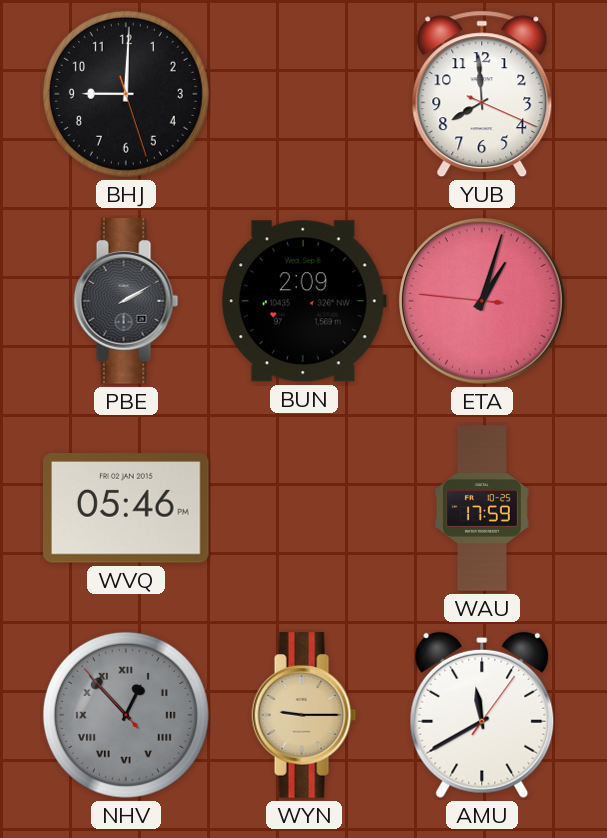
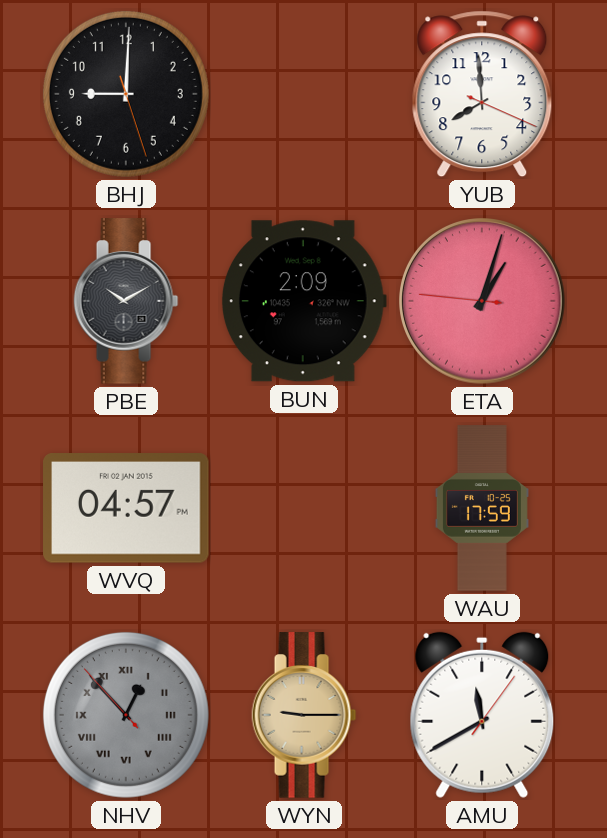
PBE: 2:10 -> 10:10 (126, 301)
WVQ: 05:46 -> 04:57 (126, 508)
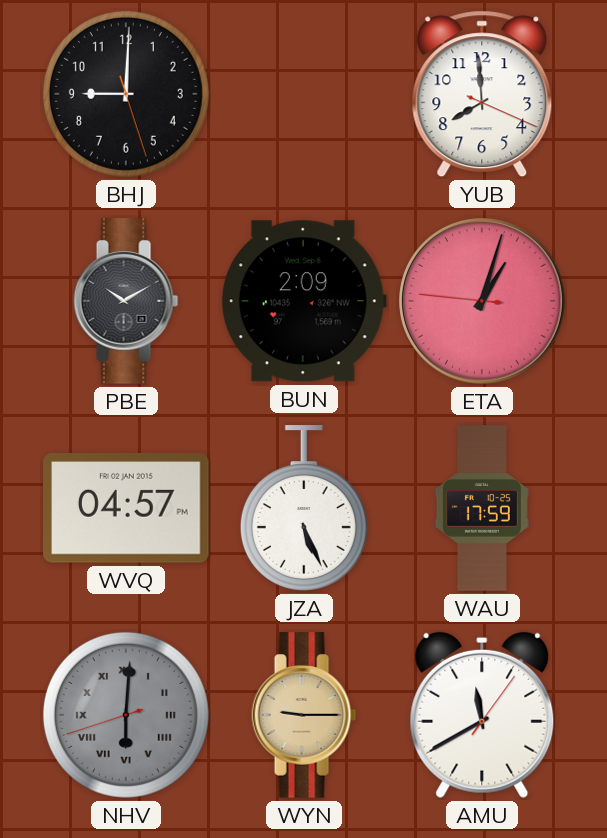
JZA: none -> 5:26 (304, 508)
NHV: 12:52 -> 6:00 (126, 715)
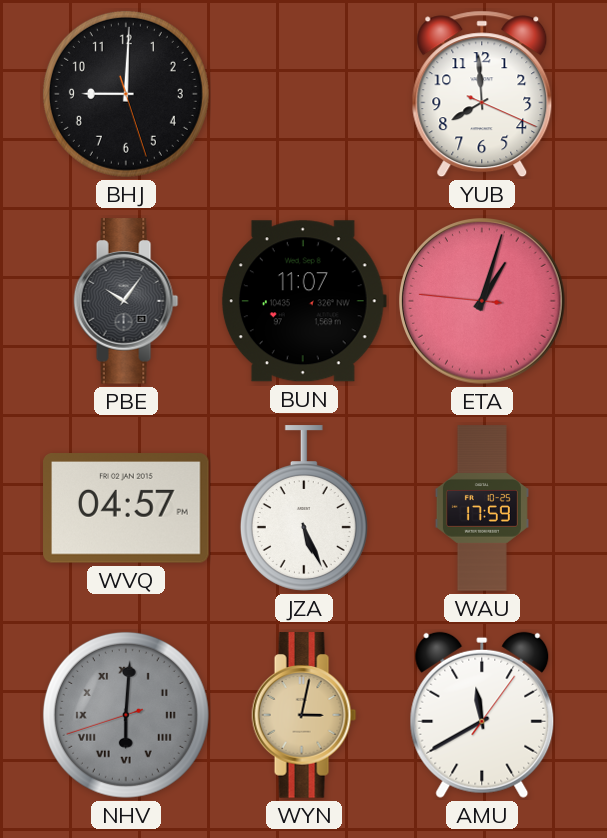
PBE: 10:10 -> 10:06 (126, 301)
BUN: 2:09 -> 11:07 (304, 301)
WYN: 9:15 -> 3:02 (304, 715)
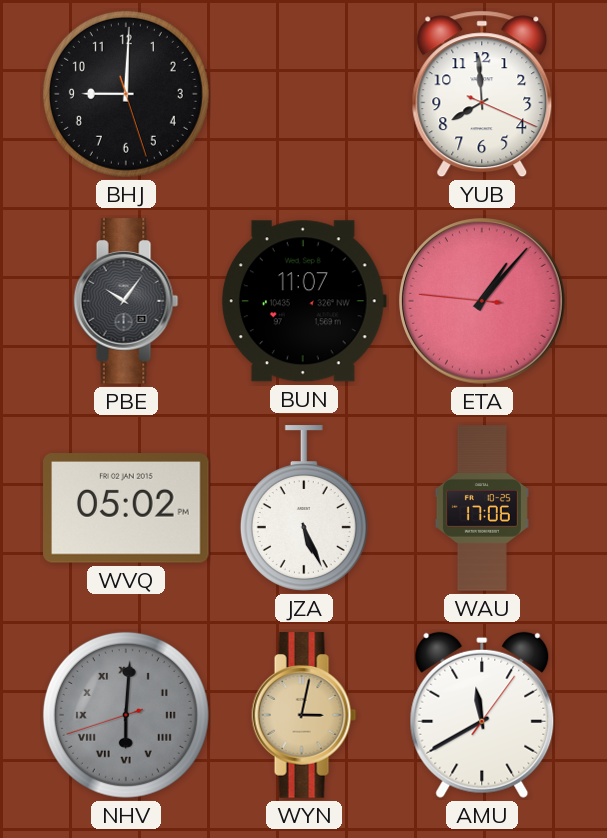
ETA: 1:02 -> 1:06 (482, 301)
WVQ: 04:57 -> 05:02 (126, 508)
WAU: 17:59 -> 17:06 (482, 508)
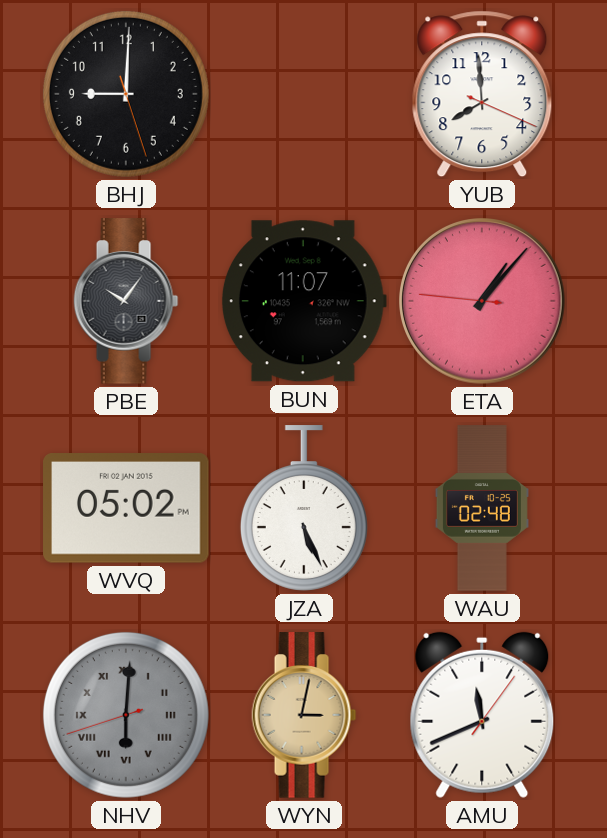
WAU: 17:06 -> 02:48 (482, 508)
AMU: 11:40 -> 11:41 (482, 715)
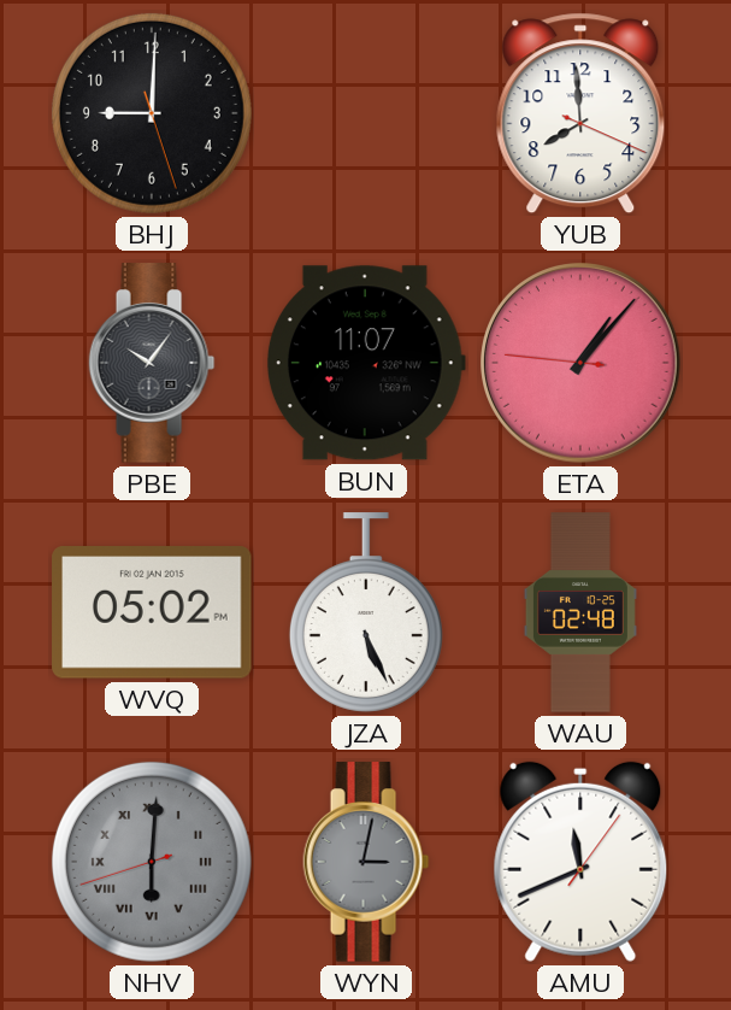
WYN dial: champagne -> grey (366, 862)
